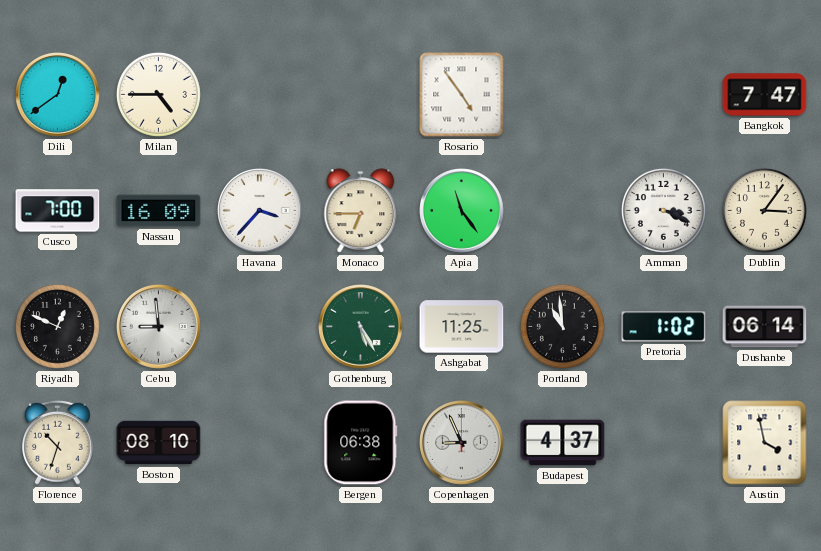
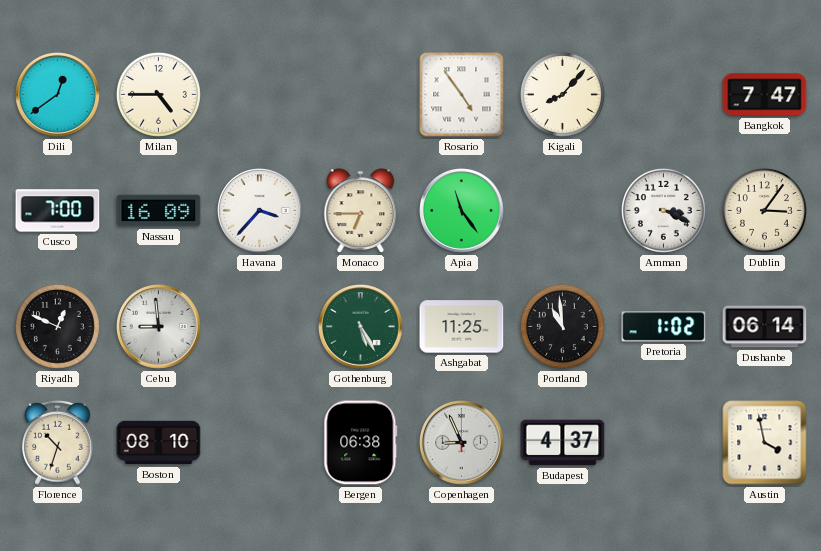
Kigali: none -> 8:07 (562, 94)
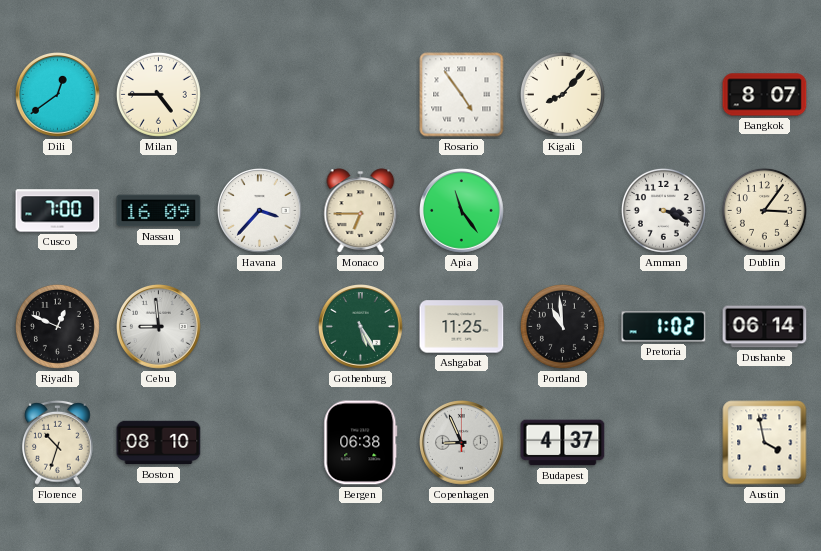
Bangkok: 7:47 -> 8:07 (765, 95)
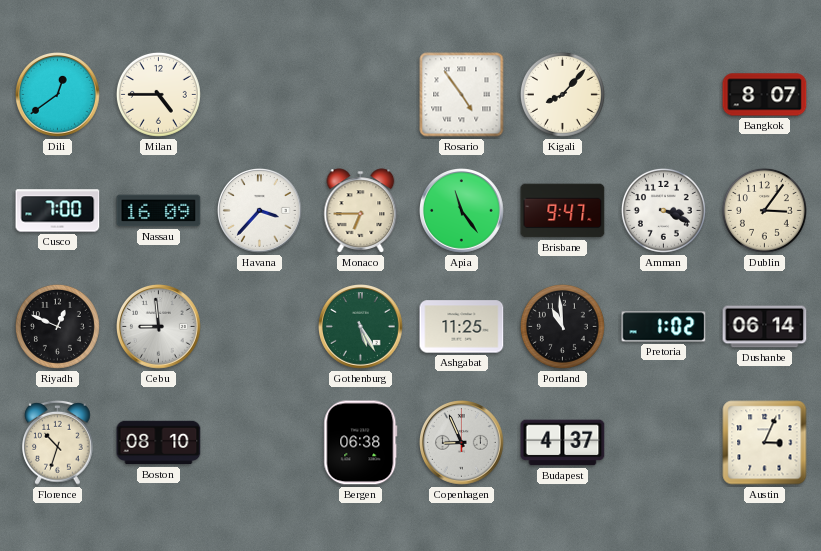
Brisbane: none -> 9:47 (563, 211)
Austin: 3:58 -> 3:04 (765, 443)
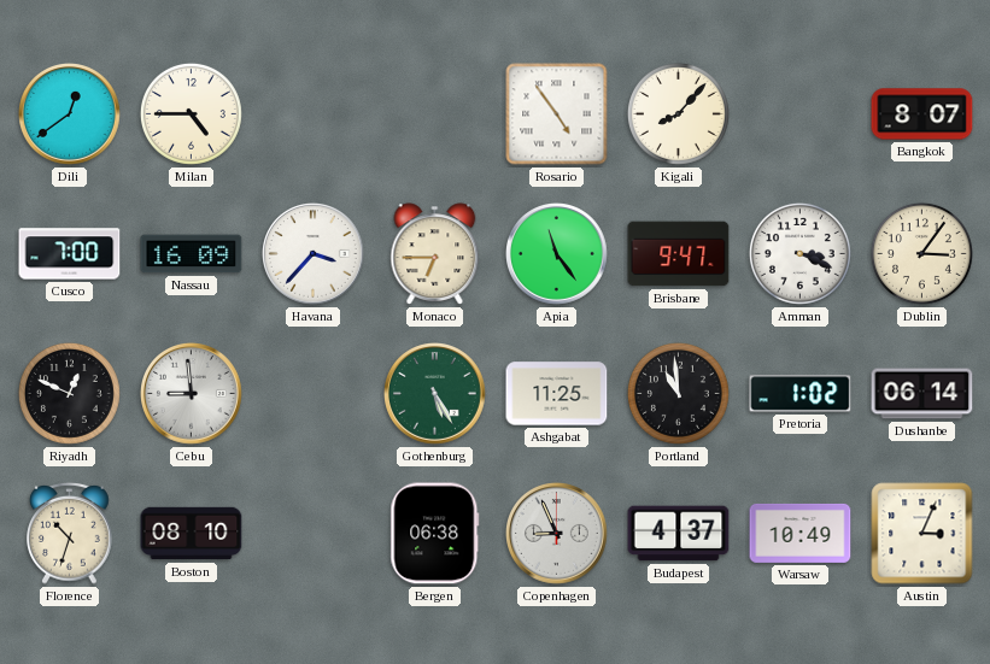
Warsaw: none -> 10:49 (801, 533)
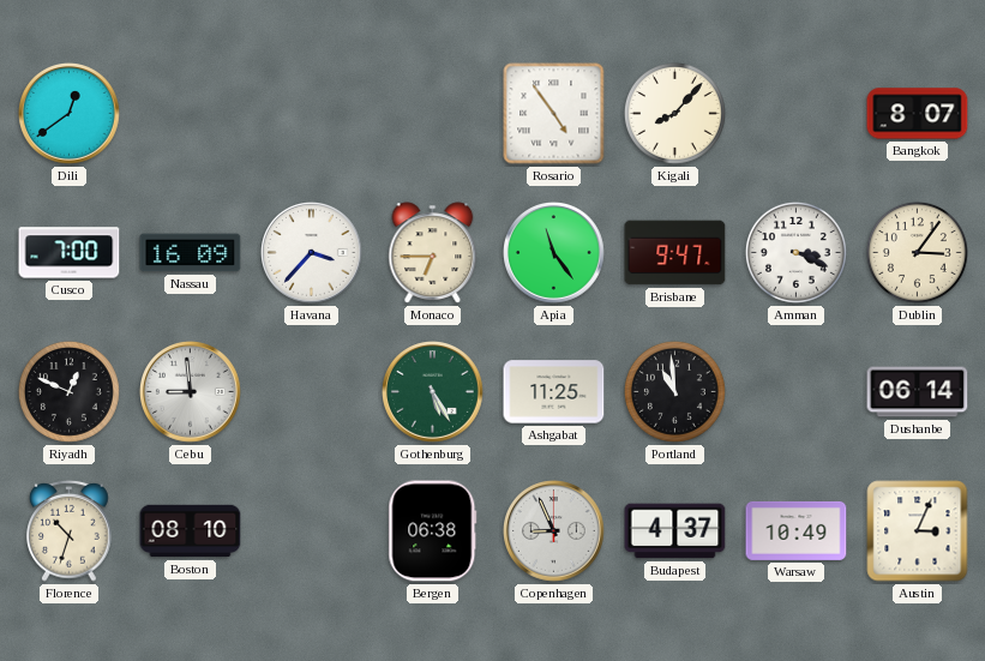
Milan: 4:45 -> none (191, 113)
Pretoria: 1:02 -> none (801, 394)
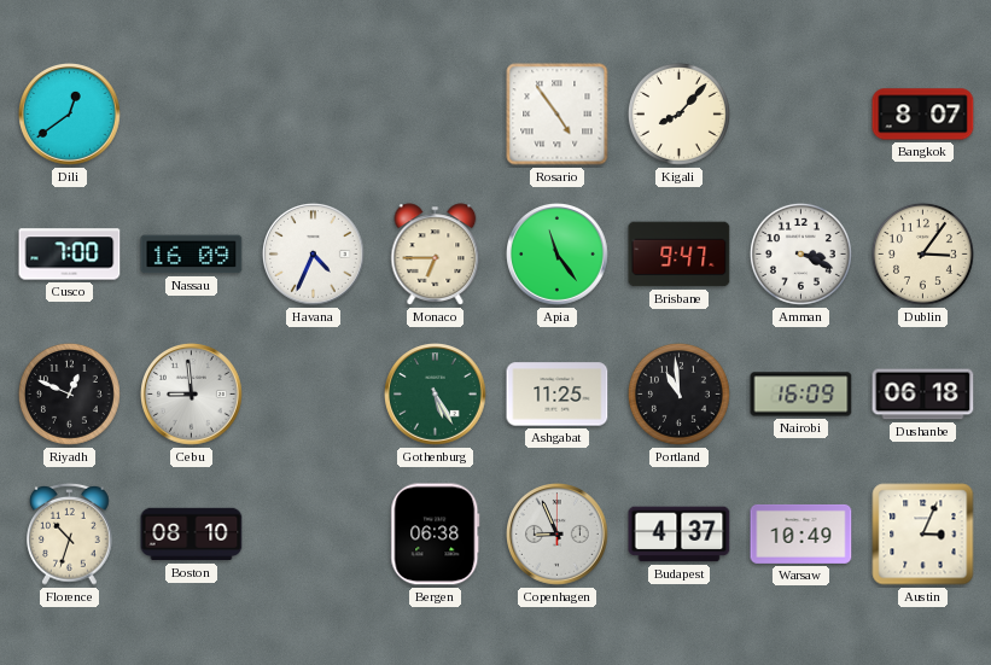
Havana: 3:37 -> 4:34 (314, 255)
Nairobi: none -> 16:09 (801, 395)
Dushanbe: 06:14 -> 06:18 (923, 395)
